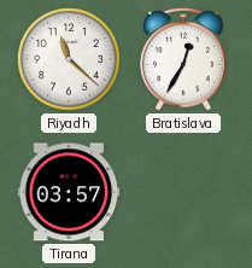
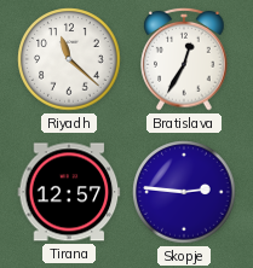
Tirana: 03:57 -> 12:57 (69, 192)
Skopje: none -> 2:46 (184, 192)
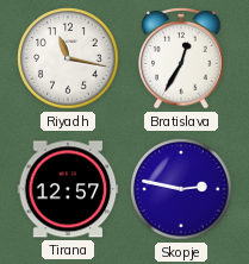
Riyadh: 11:22 -> 11:17 (68, 58)
Skopje: 2:46 -> 2:47 (181, 189)
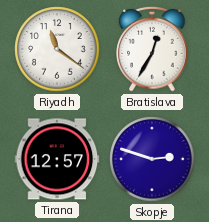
Riyadh: 11:17 -> 11:21 (57, 49)
Skopje: 2:47 -> 2:48 (152, 159)
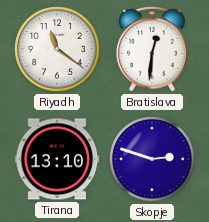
Bratislava: 12:35 -> 12:31 (152, 49)
Tirana: 12:57 -> 13:10 (57, 159)
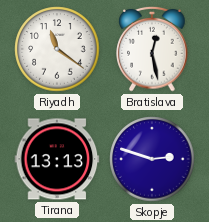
Bratislava: 12:31 -> 12:28 (152, 49)
Tirana: 13:10 -> 13:13 (57, 159)
